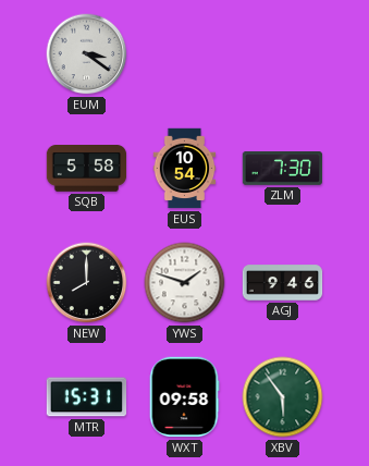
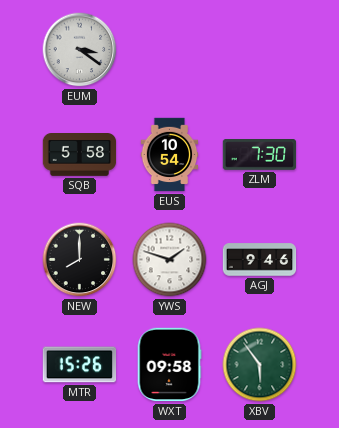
MTR: 15:31 -> 15:26 (80, 365)
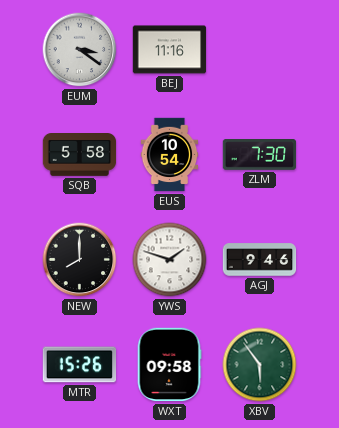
BEJ: none -> 11:16 (170, 50)
